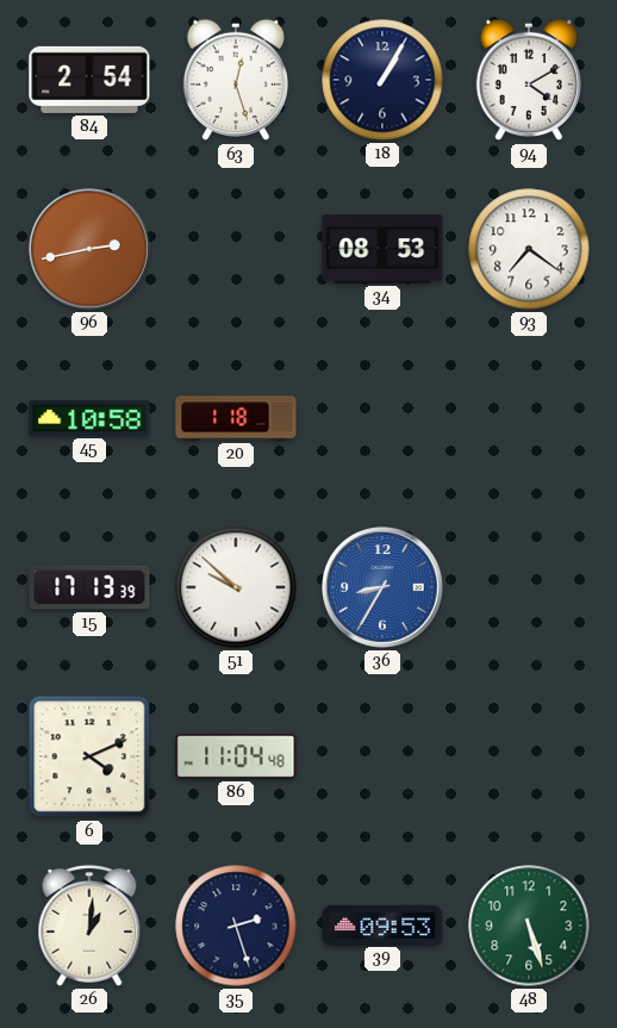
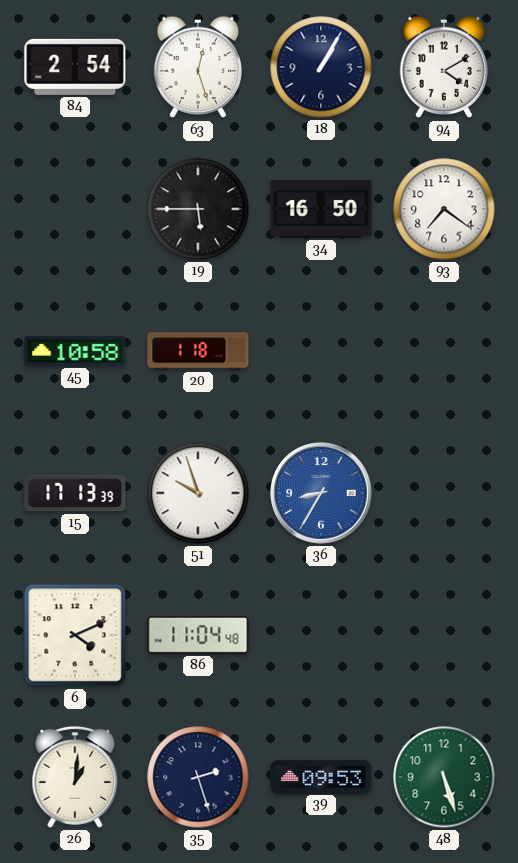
96: 2:43 -> none (89, 249)
19: none -> 5:45 (198, 209)
34: 08:53 -> 16:50 (321, 209)
51: 9:52 -> 9:57 (198, 493)
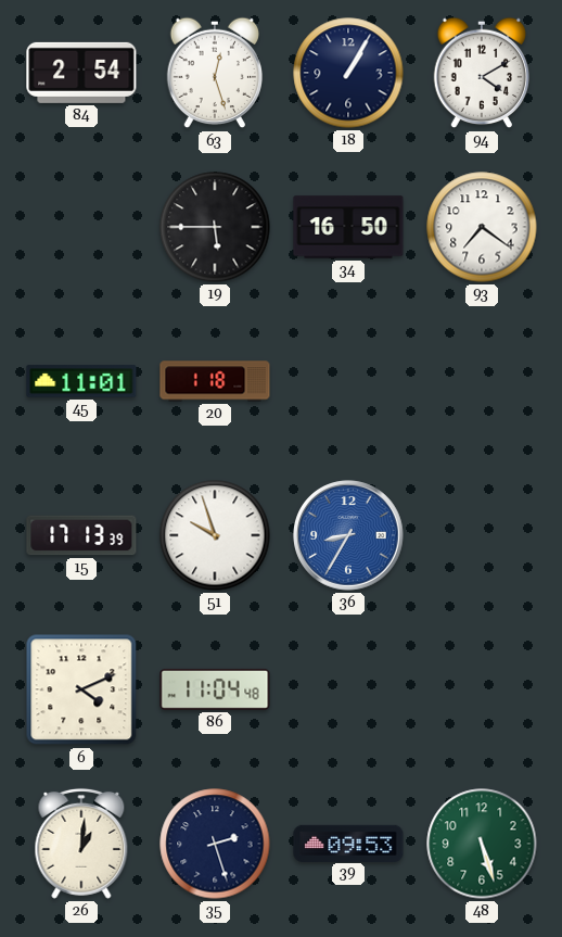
45: 10:58 -> 11:01 (81, 381)
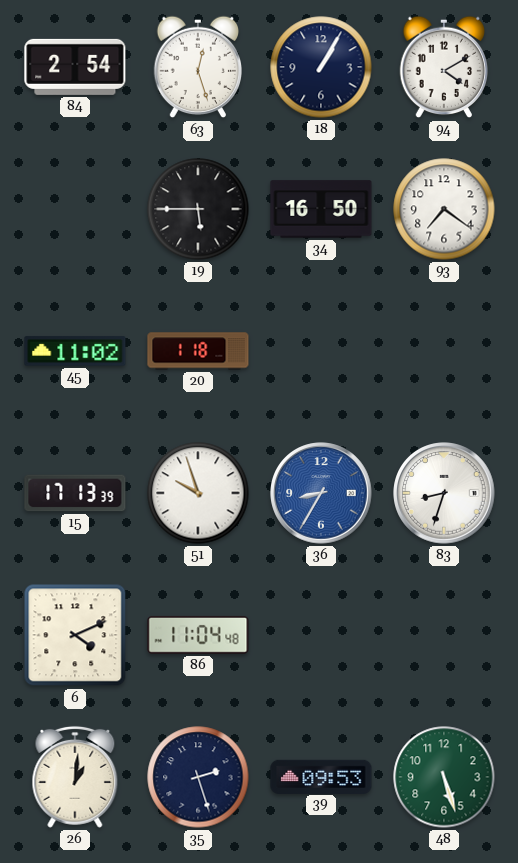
45: 11:01 -> 11:02 (75, 351)
83: none -> 8:33 (444, 493)
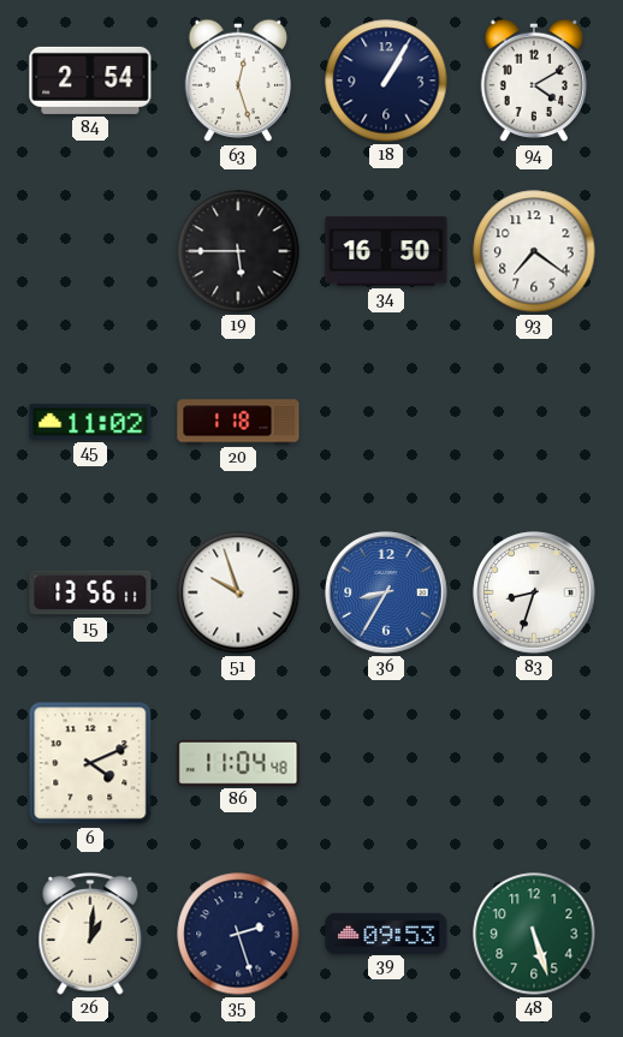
15: 17:13 -> 13:56 (90, 592)
